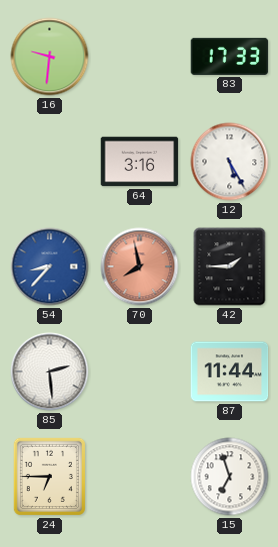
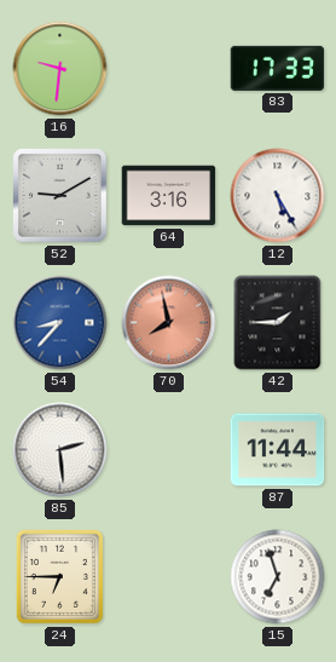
52: none -> 9:10 (60, 196)
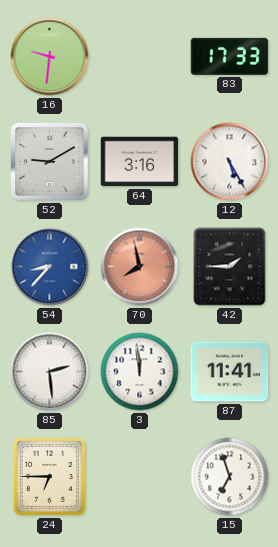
3: none -> 11:59 (140, 372)
87: 11:44 -> 11:41 (230, 372)
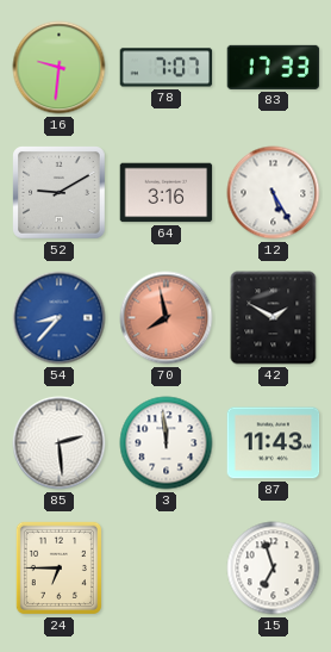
78: none -> 7:07 (167, 68)
42: 1:45 -> 1:50 (274, 318)
87: 11:41 -> 11:43 (274, 443)
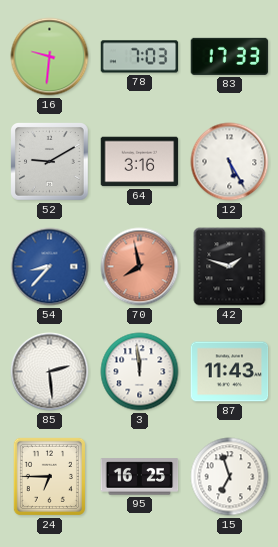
78: 7:07 -> 7:03 (140, 57)
42: 1:50 -> 1:48 (230, 267)
95: none -> 16:25 (140, 477)
